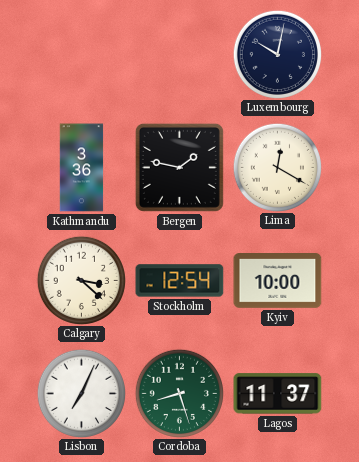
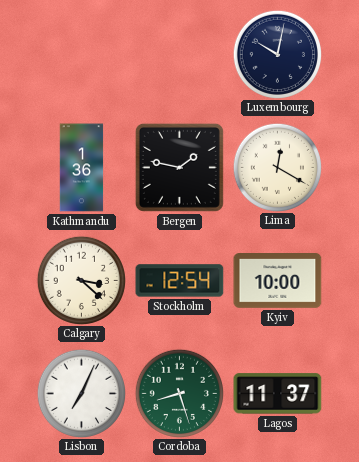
Kathmandu: 3:36 -> 1:36 (82, 168)
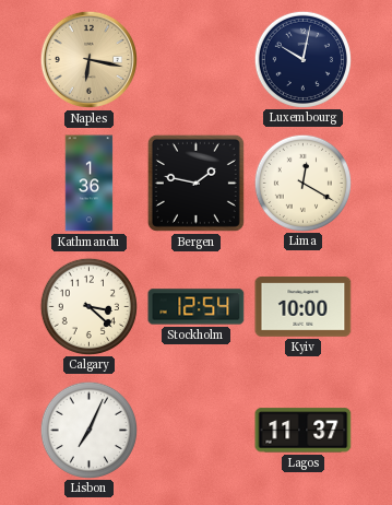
Naples: none -> 6:17 (88, 59)
Cordoba: 8:27 -> none (179, 393)
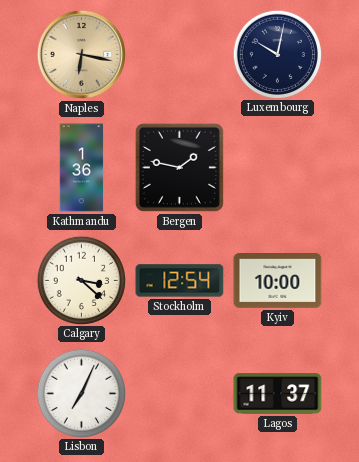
Lima: 12:20 -> none (302, 183)
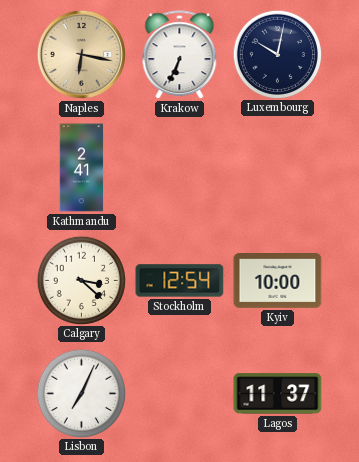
Krakow: none -> 6:34 (180, 55)
Kathmandu: 1:36 -> 2:41 (82, 168)
Bergen: 1:47 -> none (179, 167)
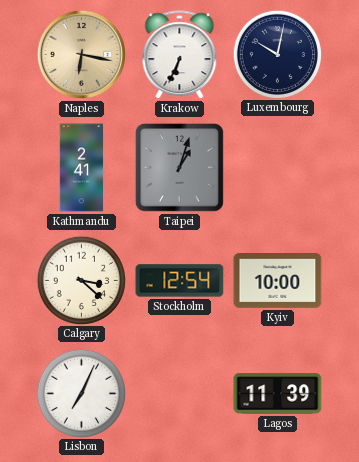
Taipei: none -> 1:03 (179, 167)
Lagos: 11:37 -> 11:39 (278, 394)
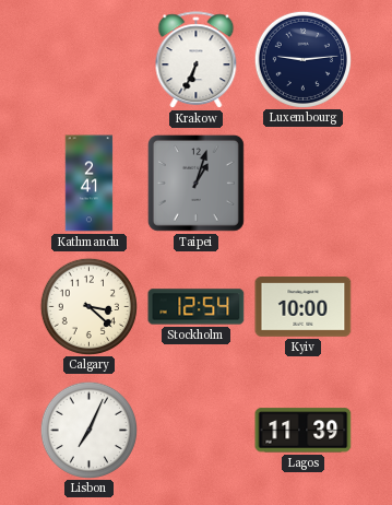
Naples: 6:17 -> none (81, 54)
Luxembourg: 10:02 -> 9:14 (302, 59)
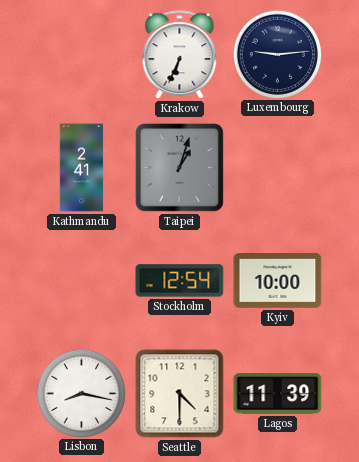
Calgary: 3:22 -> none (88, 306)
Lisbon: 7:04 -> 8:17 (81, 393)
Seattle: none -> 4:30 (180, 394)
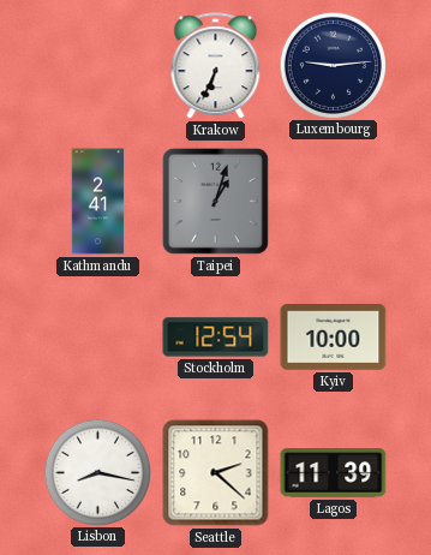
Seattle: 4:30 -> 2:22 (216, 473)
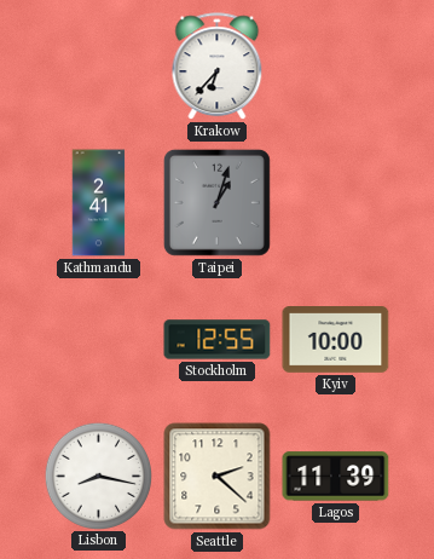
Krakow: 6:34 -> 6:37 (218, 67)
Luxembourg: 9:14 -> none (333, 65)
Stockholm: 12:54 -> 12:55 (218, 340)
